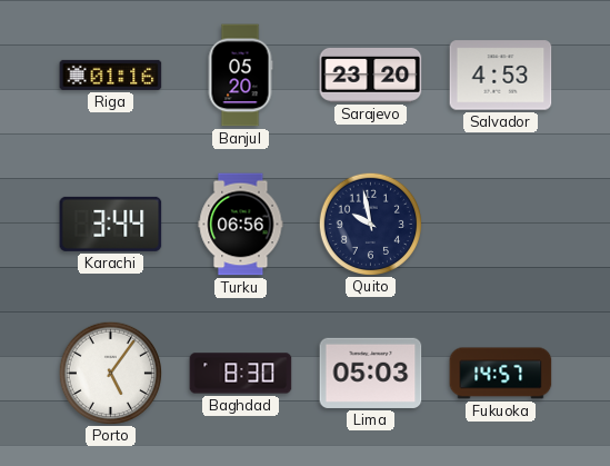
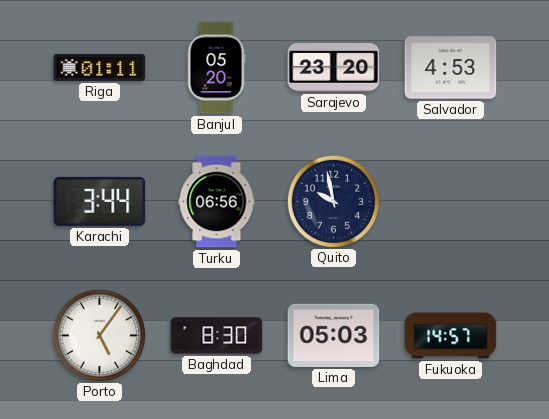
Riga: 01:16 -> 01:11 (100, 67)
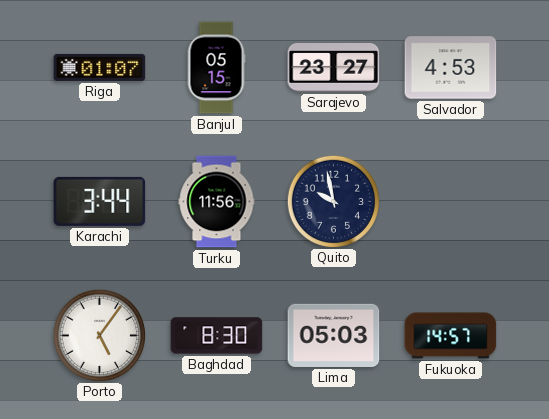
Riga: 01:11 -> 01:07 (100, 67)
Banjul: 05:20 -> 05:15 (216, 68)
Sarajevo: 23:20 -> 23:27 (334, 68)
Turku: 06:56 -> 11:56 (217, 202)
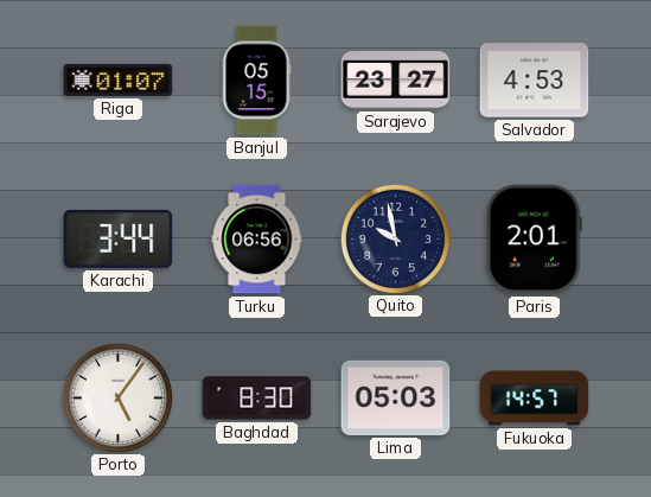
Turku: 11:56 -> 06:56 (257, 240)
Paris: none -> 2:01 (534, 240)
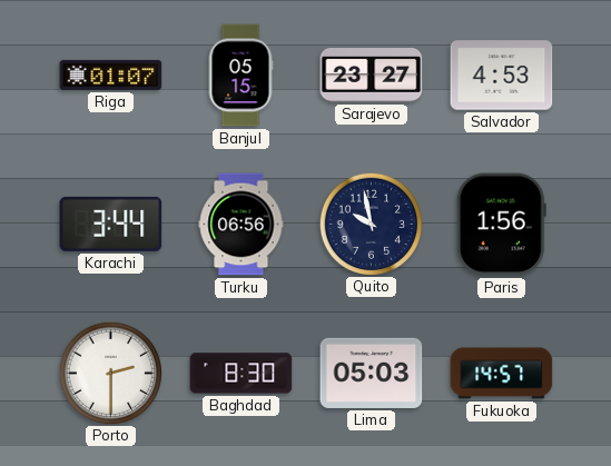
Paris: 2:01 -> 1:56 (501, 225)
Porto: 5:06 -> 2:30 (110, 373)
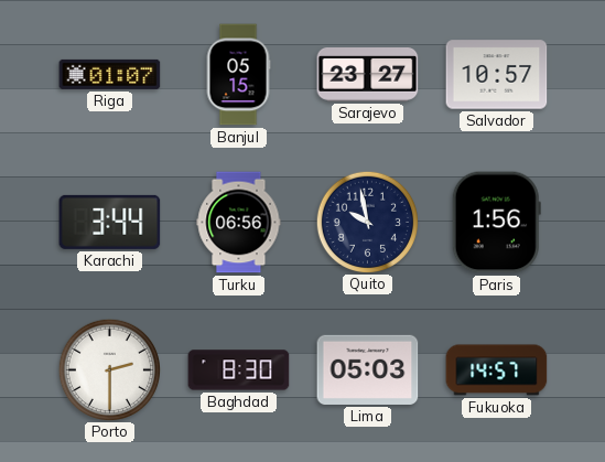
Salvador: 4:53 -> 10:57 (497, 75)
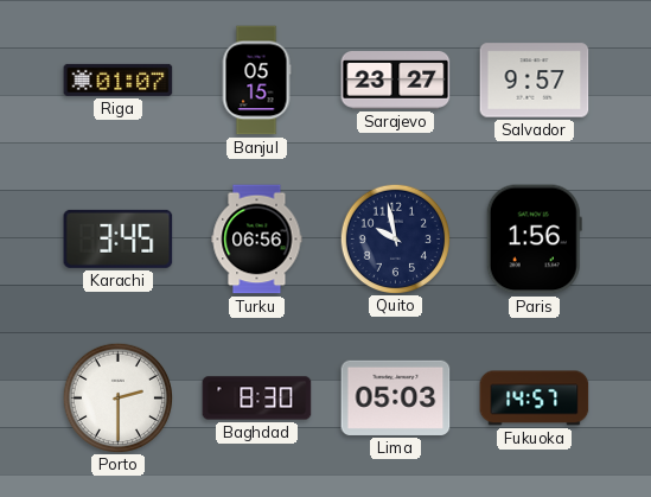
Salvador: 10:57 -> 9:57 (535, 81)
Karachi: 3:44 -> 3:45 (119, 238)
